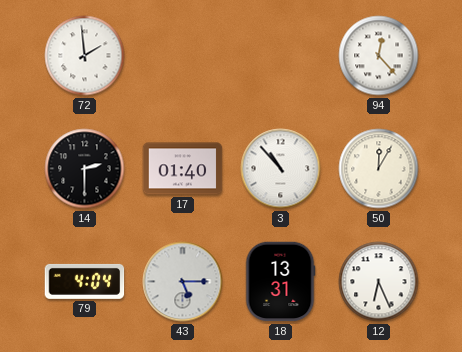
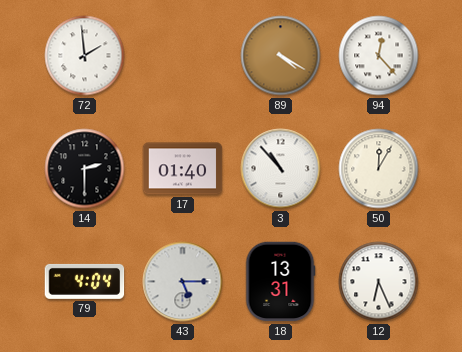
89: none -> 4:20 (281, 56)
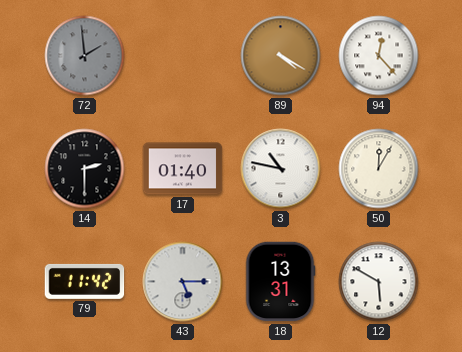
72 dial: white -> grey (85, 56)
3: 10:53 -> 10:47 (281, 169)
79: 4:04 -> 11:42 (85, 281)
12: 6:26 -> 5:50 (379, 282)
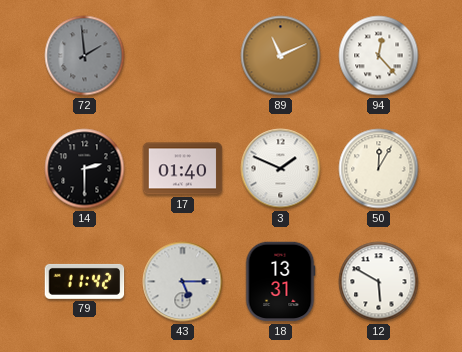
89: 4:20 -> 11:11 (281, 56)
3: 10:47 -> 1:49 (281, 169)
